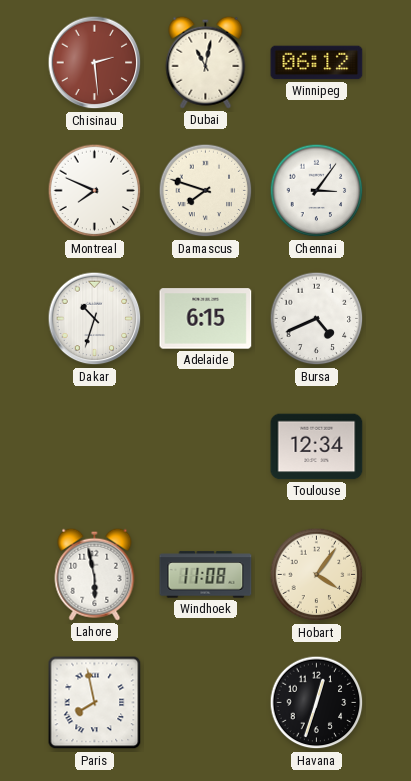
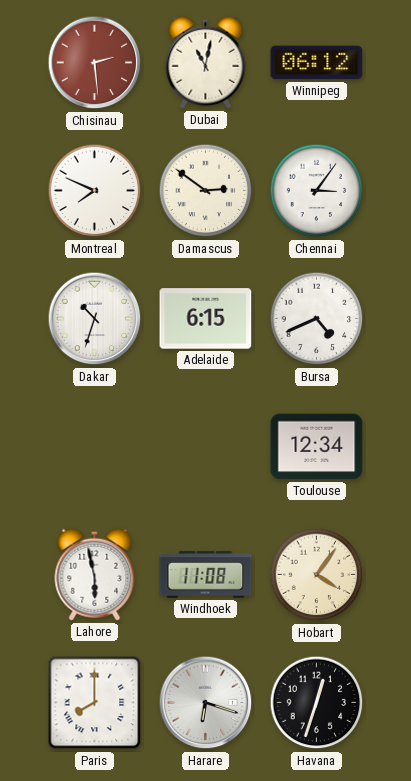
Damascus: 7:48 -> 2:51 (206, 191)
Paris: 7:58 -> 8:00 (95, 703)
Harare: none -> 6:18 (206, 703)
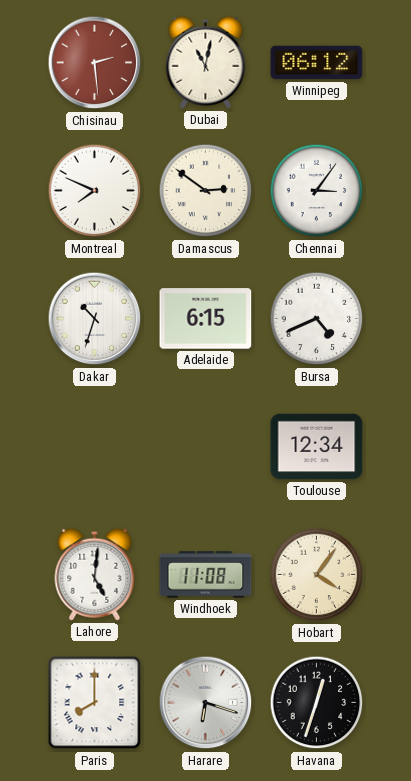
Lahore: 5:58 -> 5:01 (95, 574)
